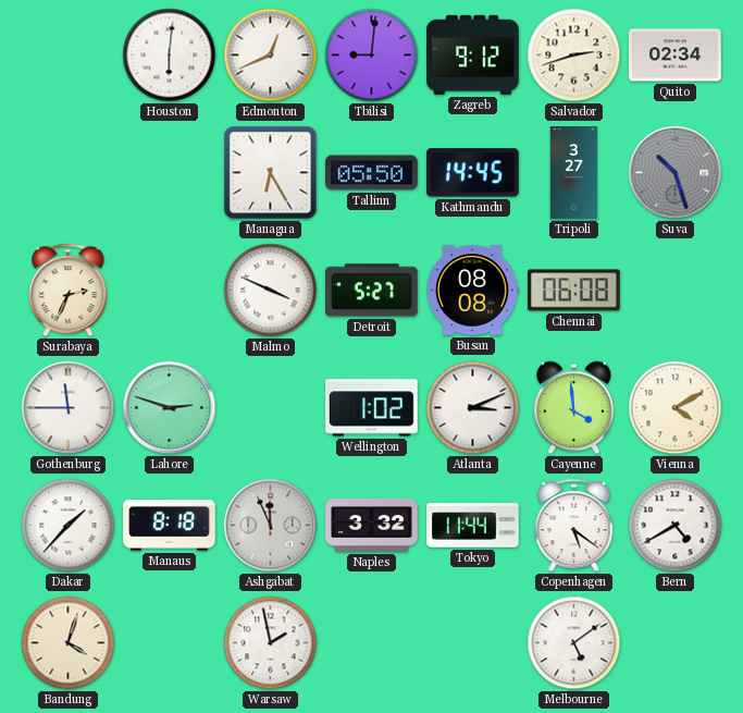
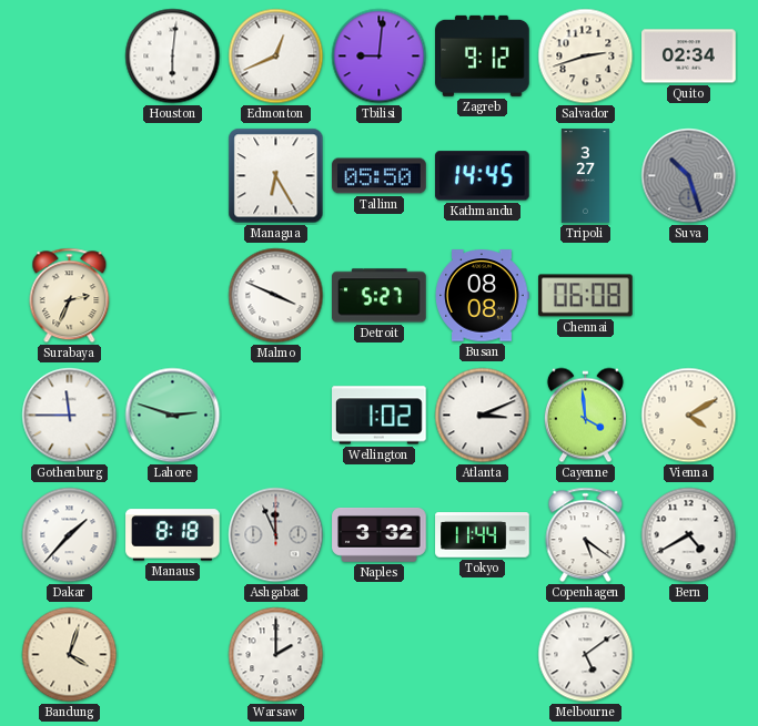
Warsaw: 1:58 -> 2:00 (276, 655)
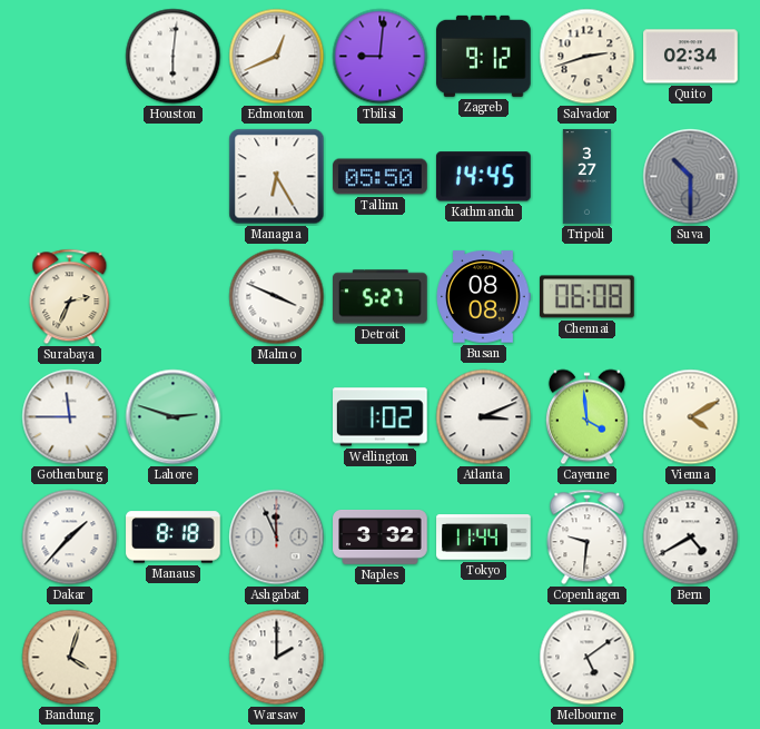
Suva: 10:27 -> 10:30 (691, 177)
Copenhagen: 5:21 -> 9:31 (588, 538)
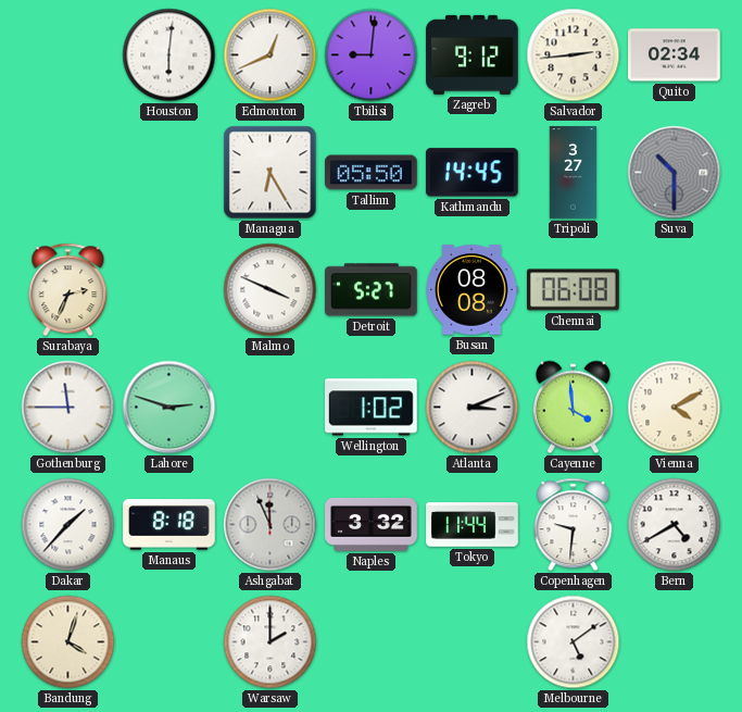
Salvador: 2:42 -> 2:44 (574, 55)
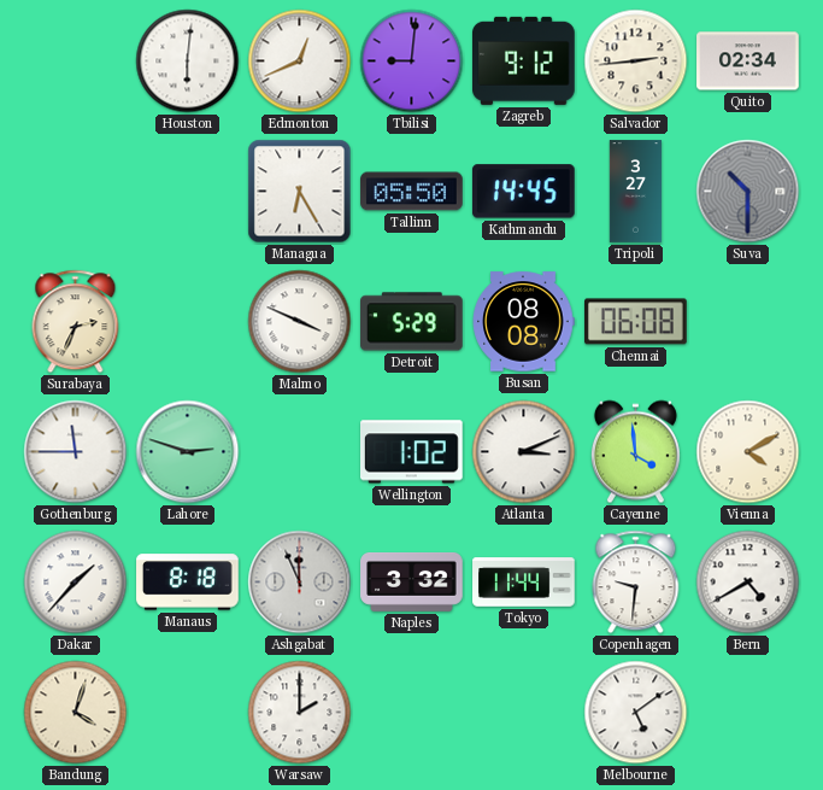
Detroit: 5:27 -> 5:29 (412, 322)
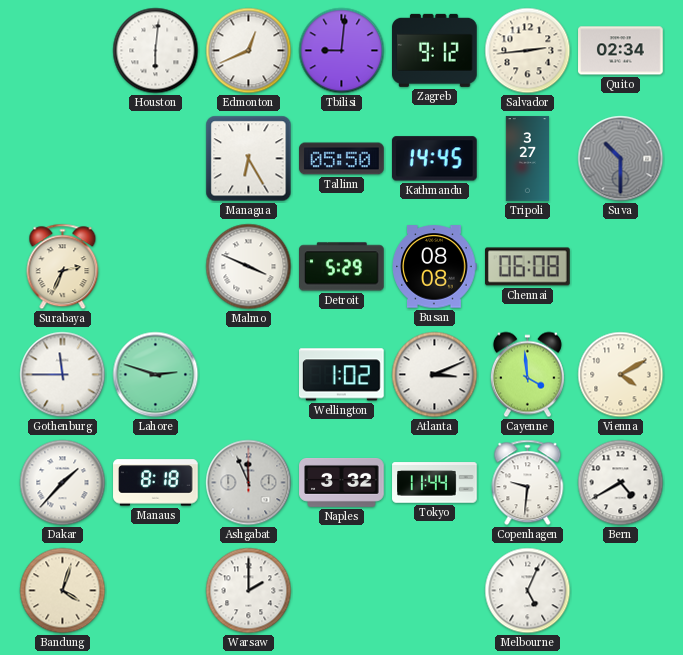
Melbourne: 5:09 -> 5:04 (528, 591)
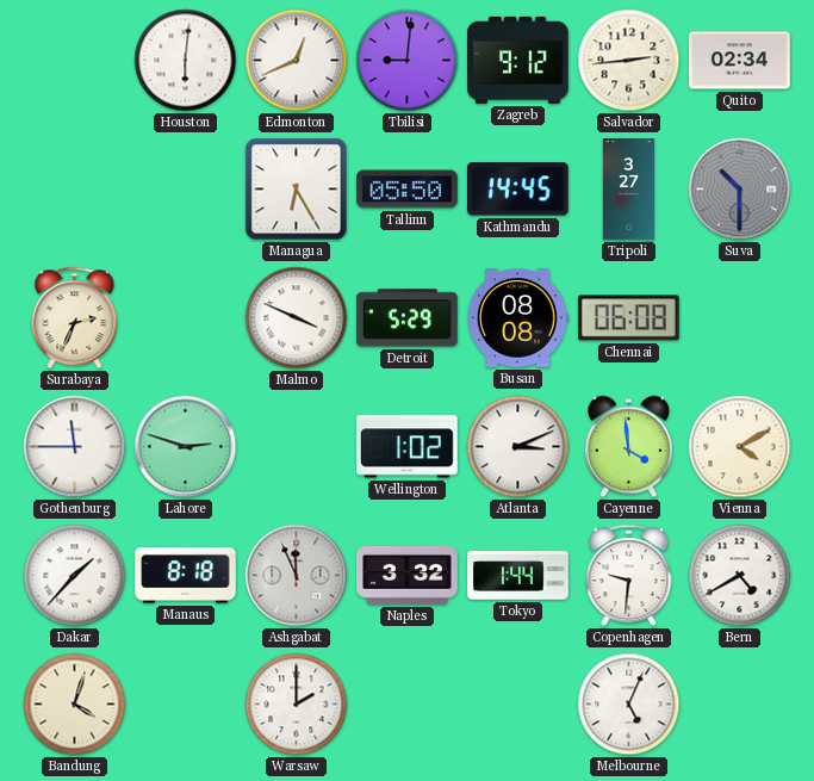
Tokyo: 11:44 -> 1:44 (518, 576)
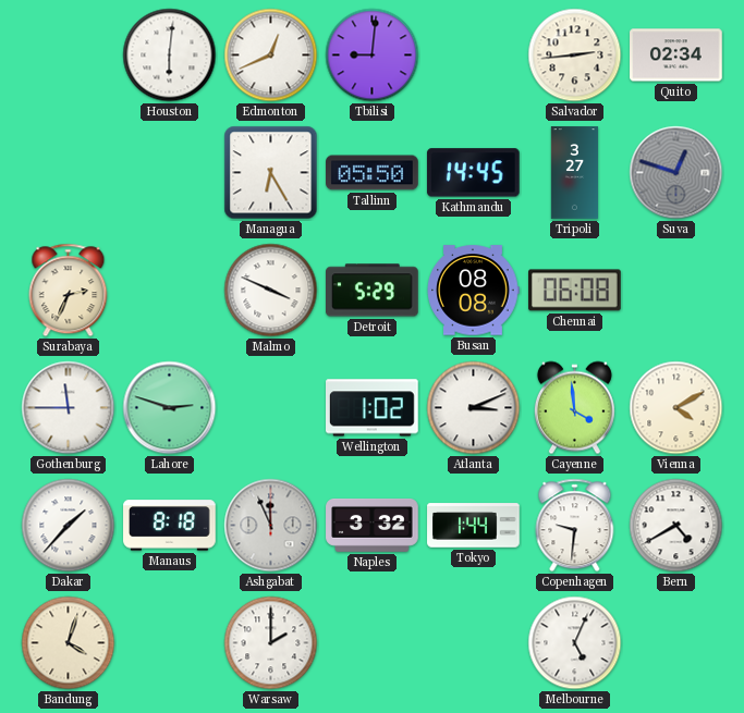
Zagreb: 9:12 -> none (518, 60)
Suva: 10:30 -> 12:48 (676, 173)
